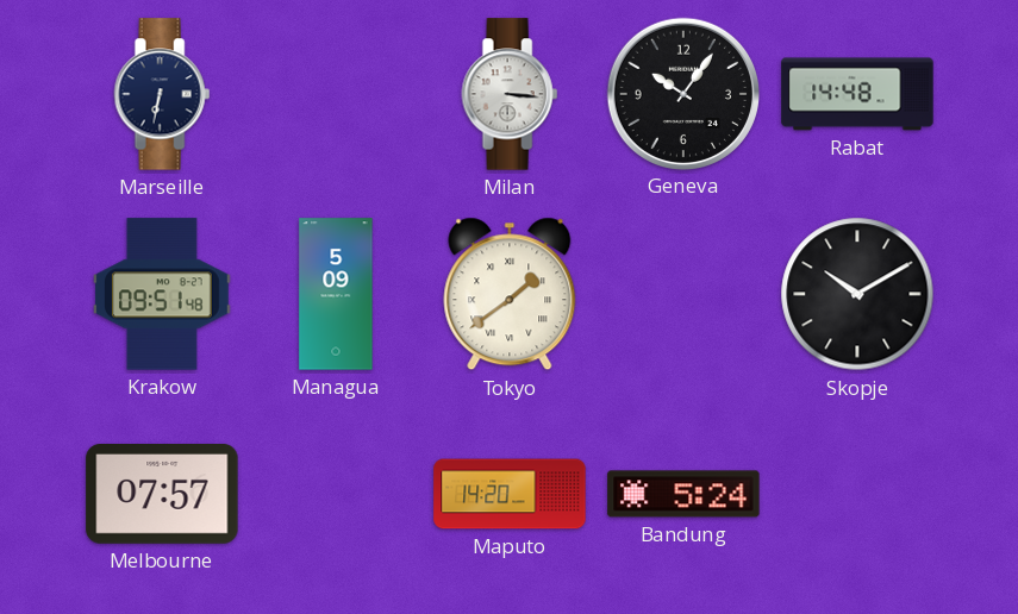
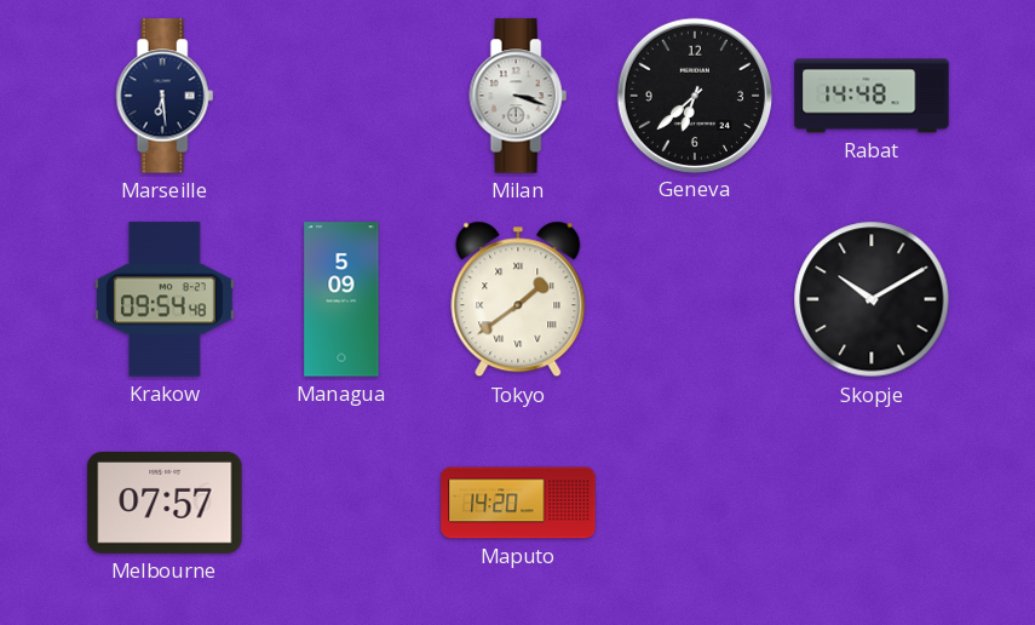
Marseille: 6:32 -> 6:29 (165, 96)
Milan: 3:16 -> 3:18 (518, 96)
Geneva: 10:06 -> 6:38 (694, 94)
Krakow: 09:51 -> 09:54 (165, 299)
Bandung: 5:24 -> none (683, 494)
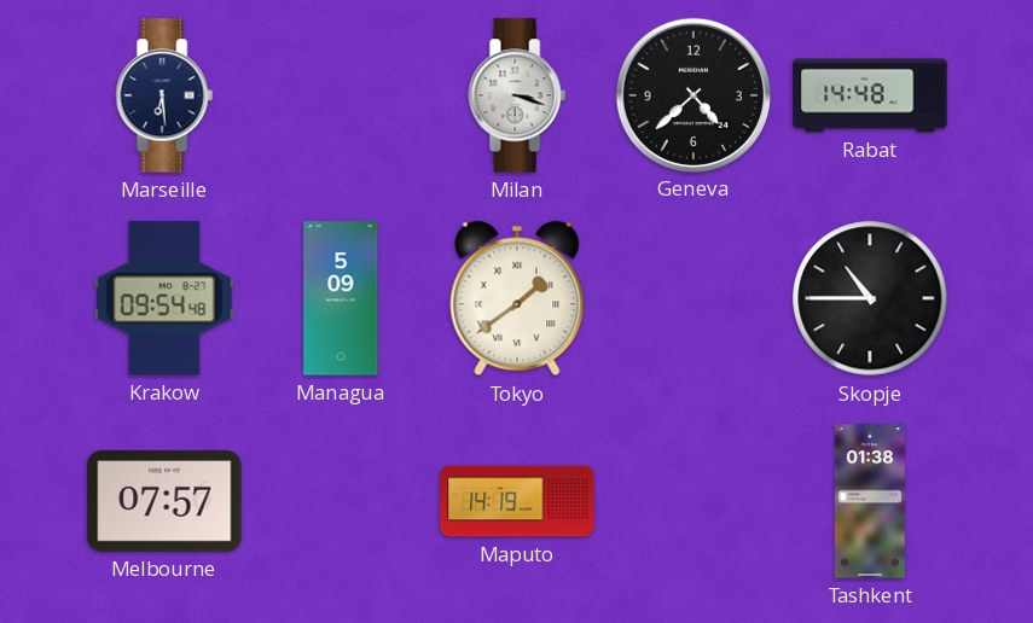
Geneva: 6:38 -> 4:38 (692, 94)
Skopje: 10:10 -> 10:45 (870, 298)
Maputo: 14:20 -> 14:19 (517, 501)
Tashkent: none -> 01:38 (870, 501)
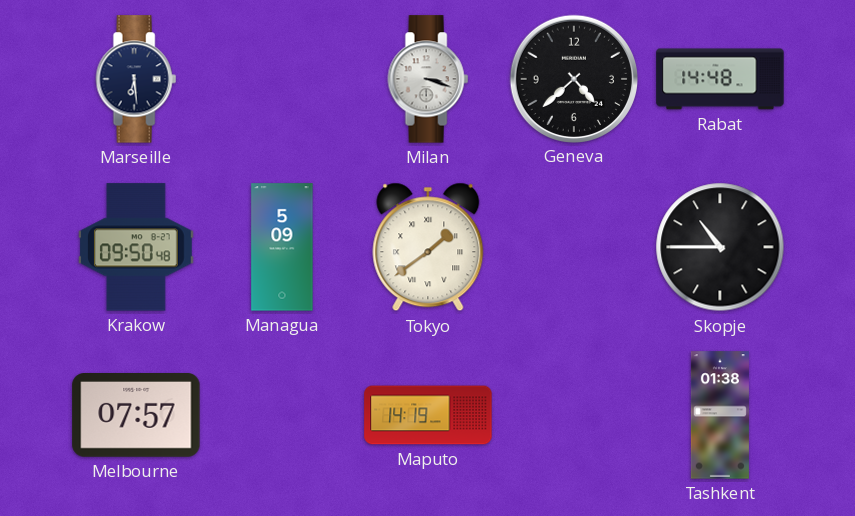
Krakow: 09:54 -> 09:50 (136, 247)
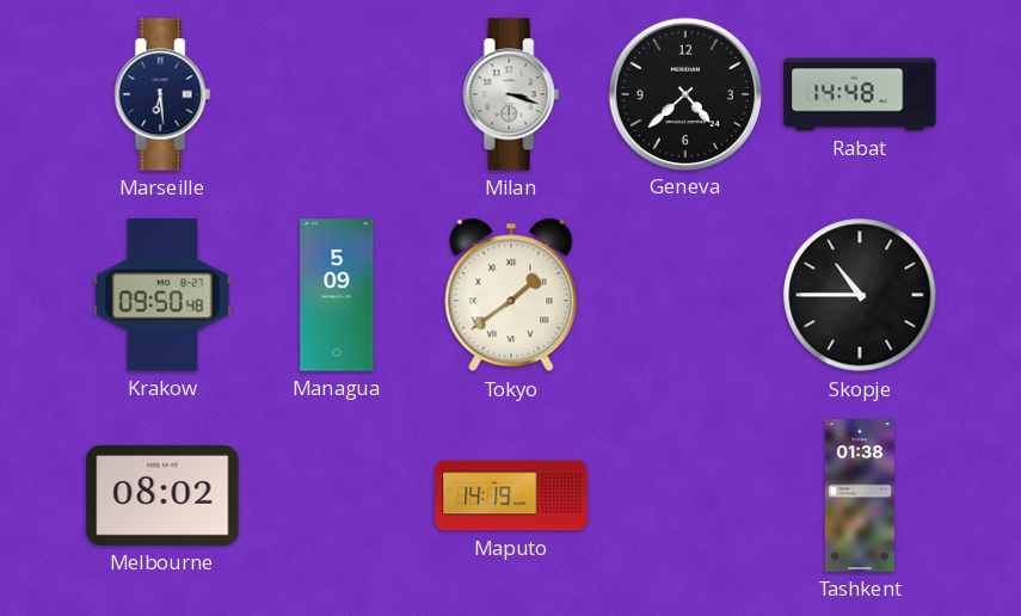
Melbourne: 07:57 -> 08:02 (162, 497)
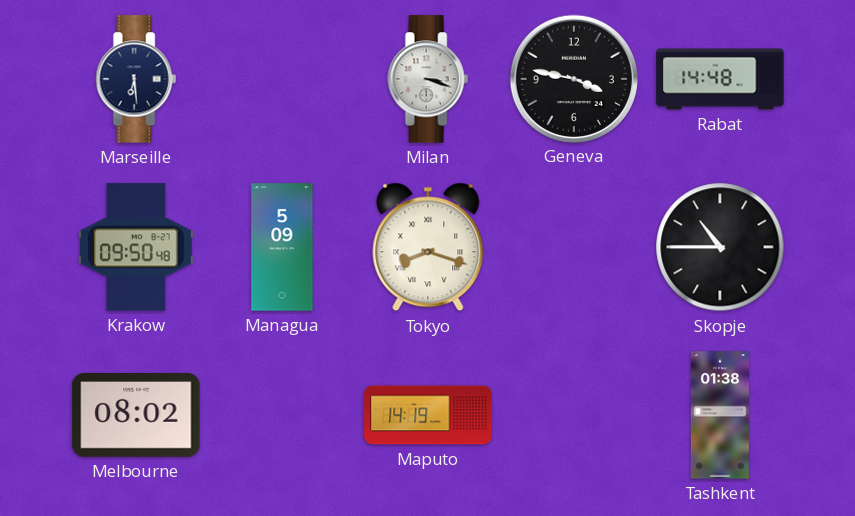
Geneva: 4:38 -> 3:47 (573, 78)
Tokyo: 1:39 -> 8:18 (428, 247)
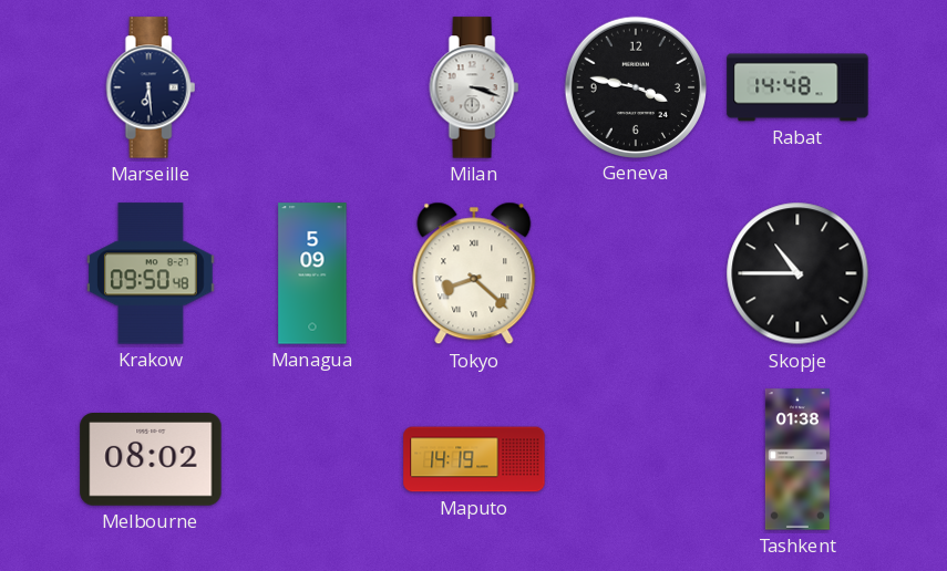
Tokyo: 8:18 -> 8:22 (474, 273)
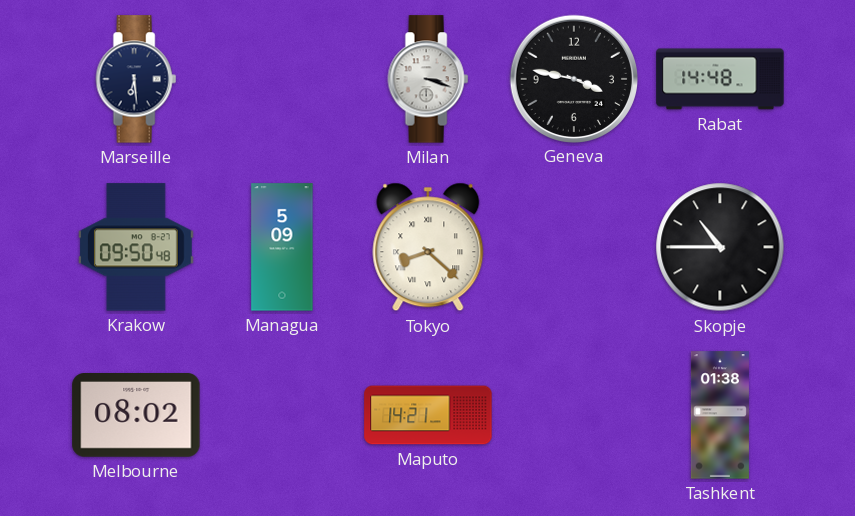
Maputo: 14:19 -> 14:21 (428, 415)
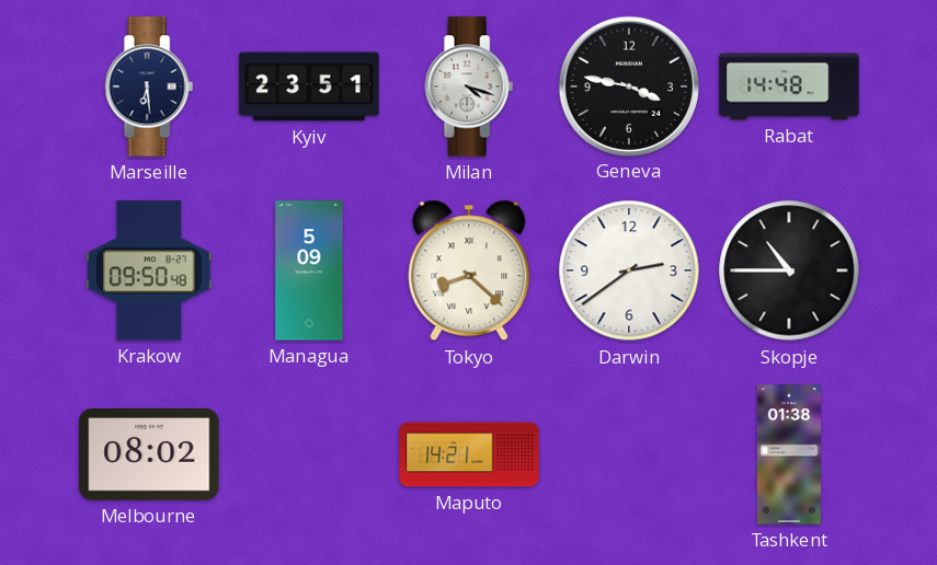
Kyiv: none -> 23:51 (309, 87)
Milan: 3:18 -> 4:18 (469, 87)
Darwin: none -> 2:39 (629, 270)
